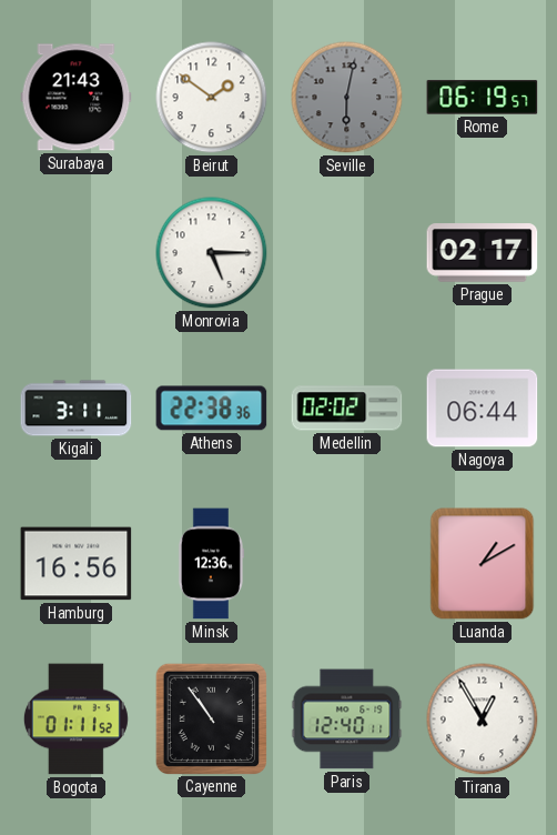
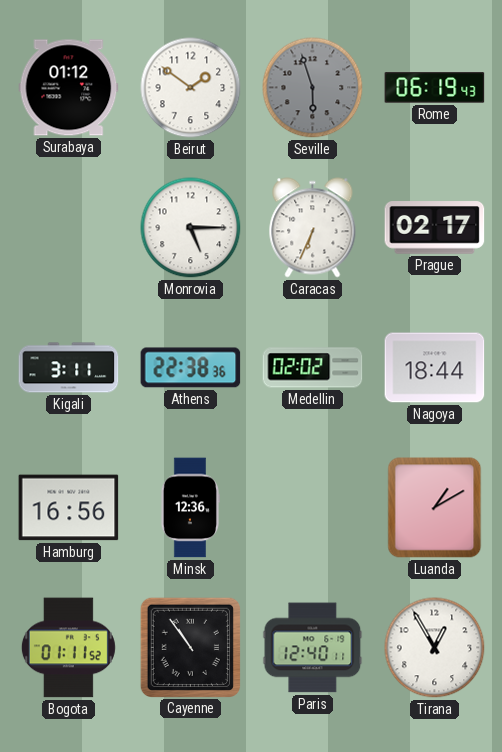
Surabaya: 21:43 -> 01:12 (69, 88)
Seville: 6:02 -> 5:57 (313, 88)
Rome: 06:19:57 -> 06:19:43 (435, 88)
Caracas: none -> 6:34 (313, 228)
Nagoya: 06:44 -> 18:44 (435, 368)
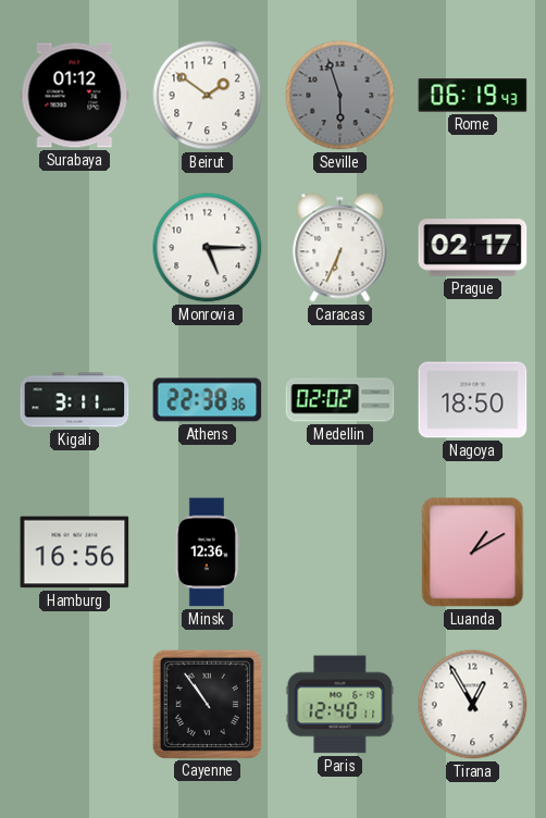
Nagoya: 18:44 -> 18:50 (473, 400)
Bogota: 01:11 -> none (68, 648)
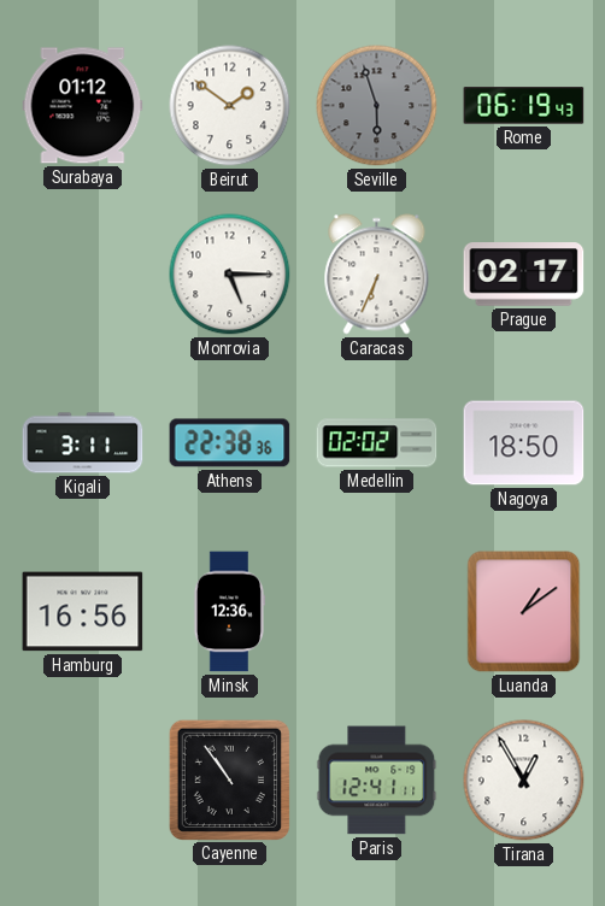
Luanda: 1:10 -> 1:09 (524, 612)
Paris: 12:40 -> 12:41 (377, 781)
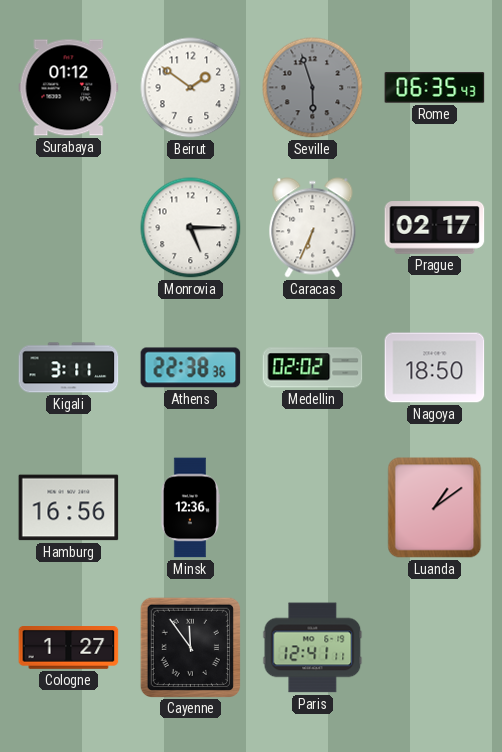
Rome: 06:19 -> 06:35 (435, 88)
Cologne: none -> 1:27 (69, 648)
Cayenne: 10:54 -> 11:54 (190, 647)
Tirana: 12:55 -> none (524, 781)
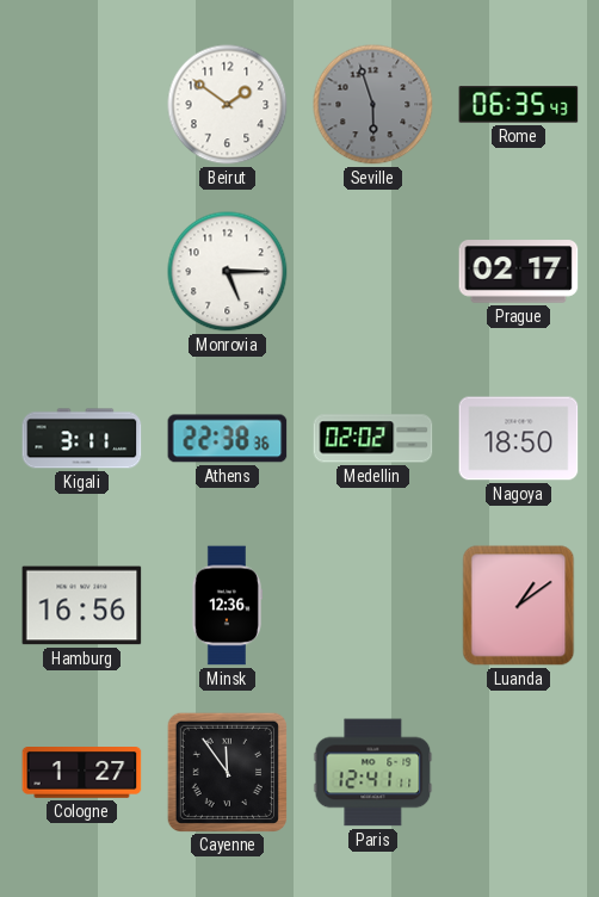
Surabaya: 01:12 -> none (69, 88)
Caracas: 6:34 -> none (313, 228)
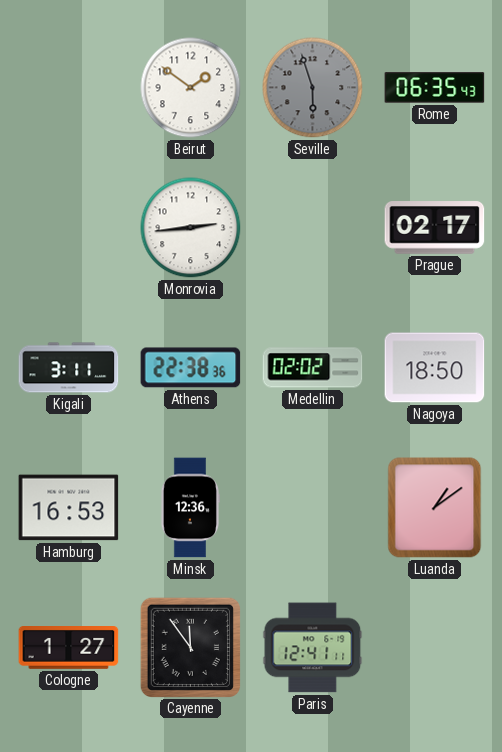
Monrovia: 5:15 -> 2:44 (191, 228)
Hamburg: 16:56 -> 16:53 (69, 508)
